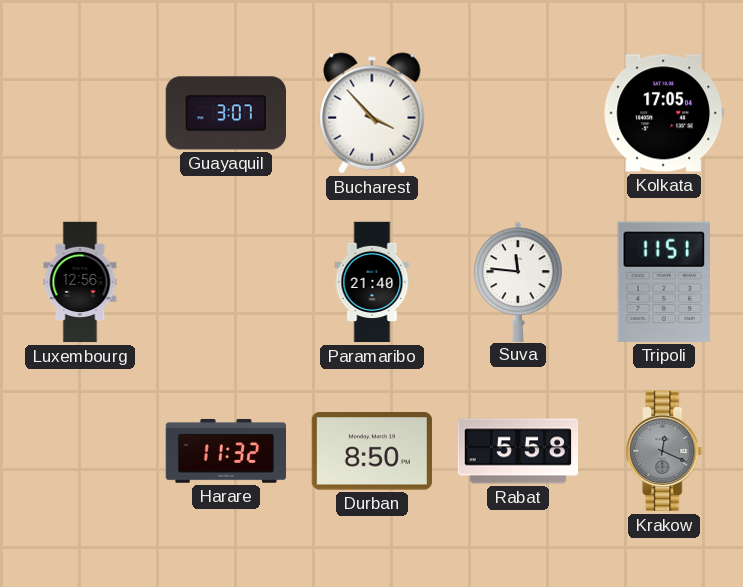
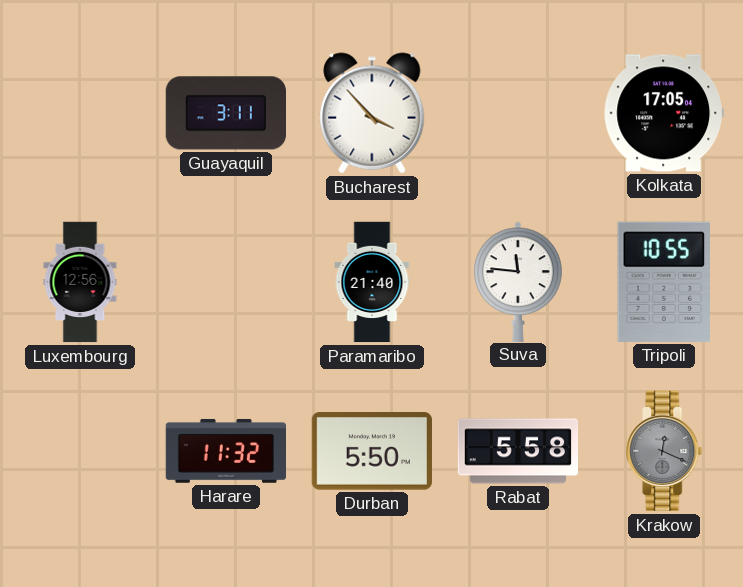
Guayaquil: 3:07 -> 3:11 (225, 113)
Tripoli: 11:51 -> 10:55 (664, 282)
Durban: 8:50 -> 5:50 (372, 451)
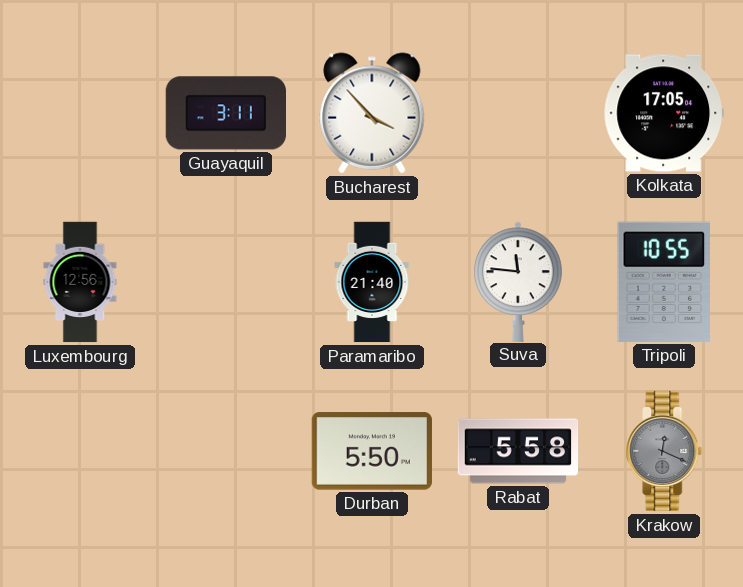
Harare: 11:32 -> none (225, 451)
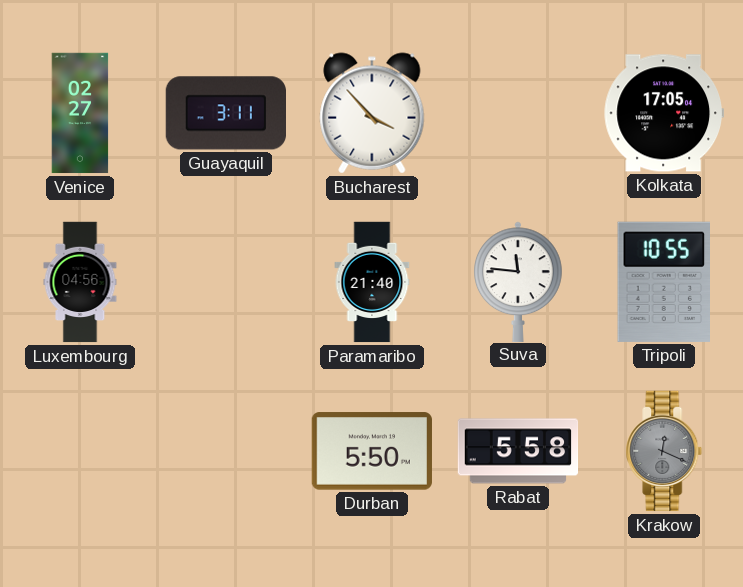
Venice: none -> 02:27 (80, 113)
Luxembourg: 12:56 -> 04:56 (80, 282)
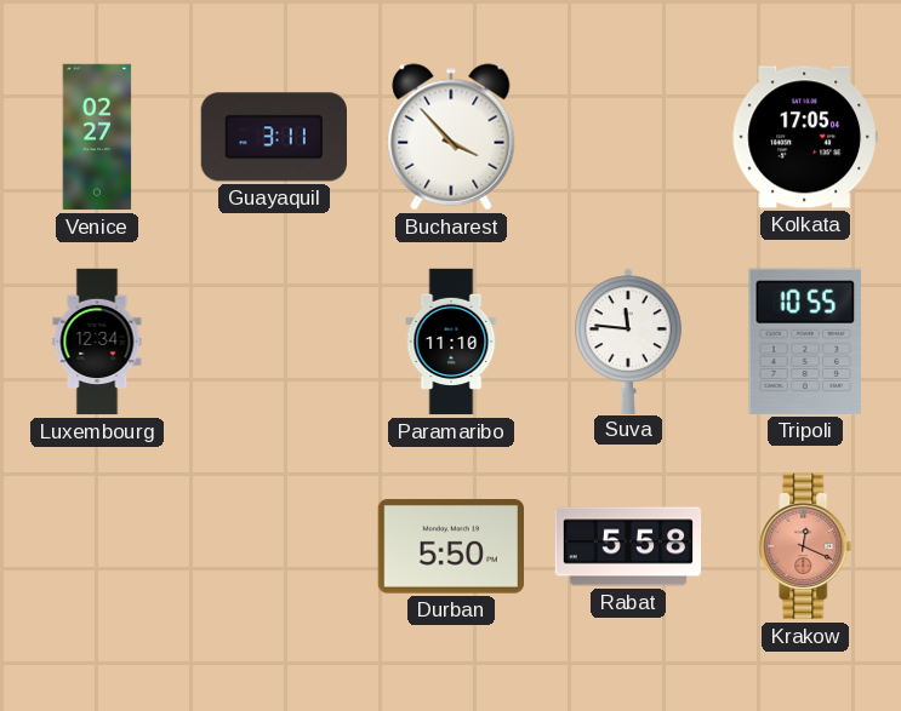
Luxembourg: 04:56 -> 12:34 (97, 342)
Paramaribo: 21:40 -> 11:10 (451, 342)
Krakow dial: grey -> salmon (805, 546)
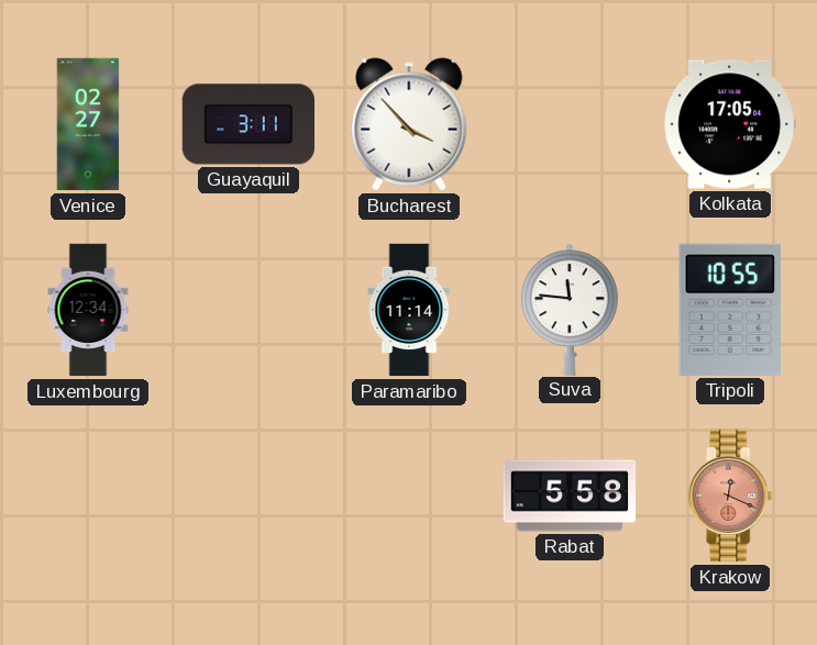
Paramaribo: 11:10 -> 11:14 (409, 310)
Durban: 5:50 -> none (451, 546)
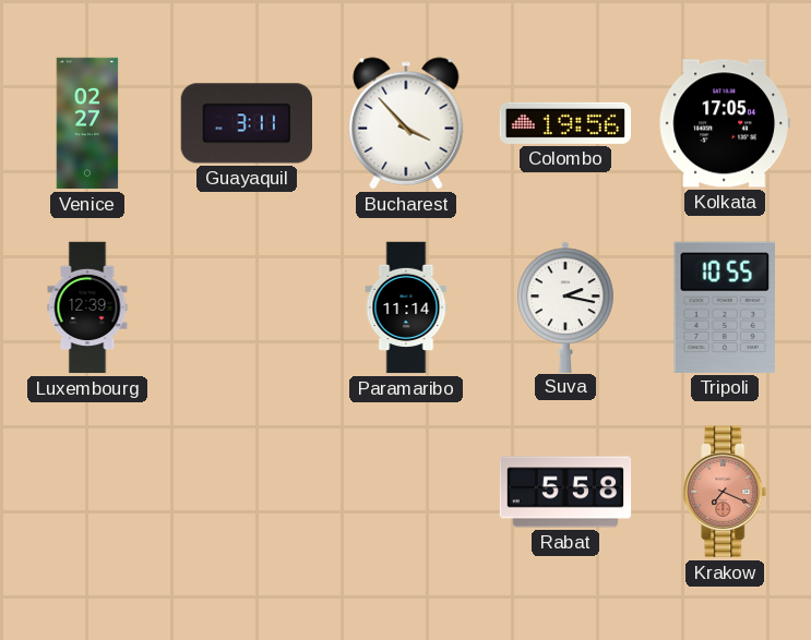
Colombo: none -> 19:56 (564, 123)
Luxembourg: 12:34 -> 12:39 (87, 307)
Suva: 11:46 -> 2:17 (566, 306)
Krakow: 12:19 -> 7:19 (725, 492)
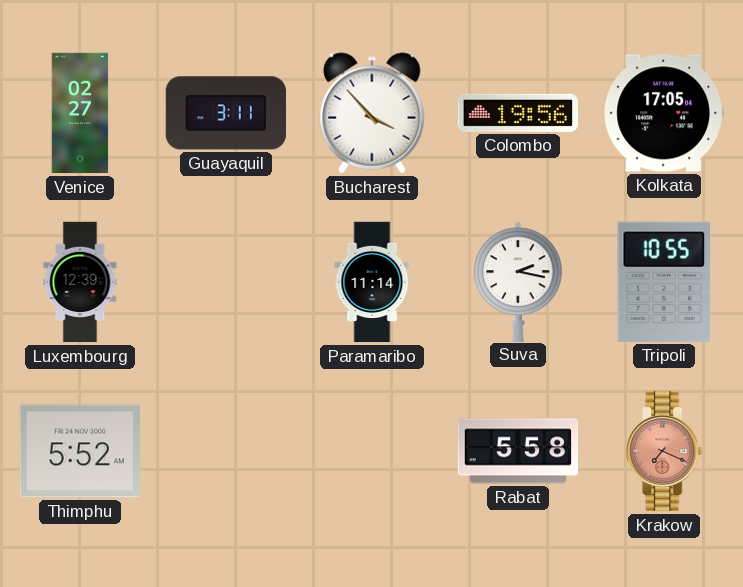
Thimphu: none -> 5:52 (80, 451)
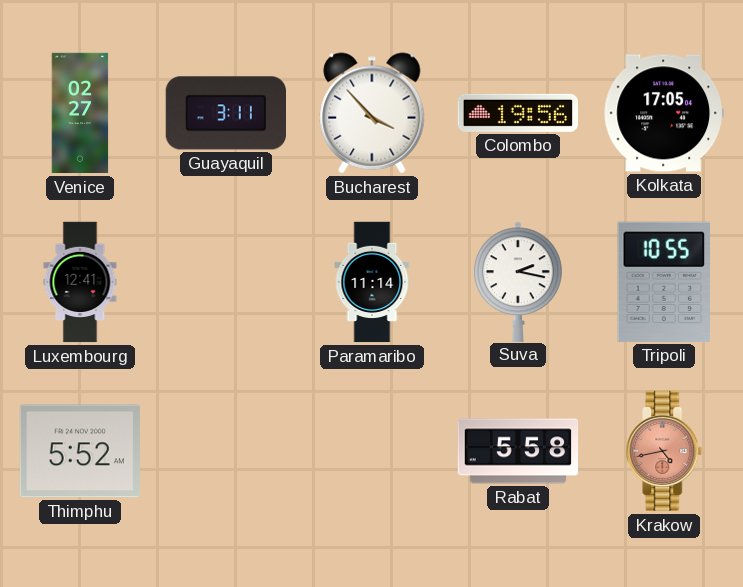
Luxembourg: 12:39 -> 12:41 (80, 282)
Krakow: 7:19 -> 4:43 (664, 451)
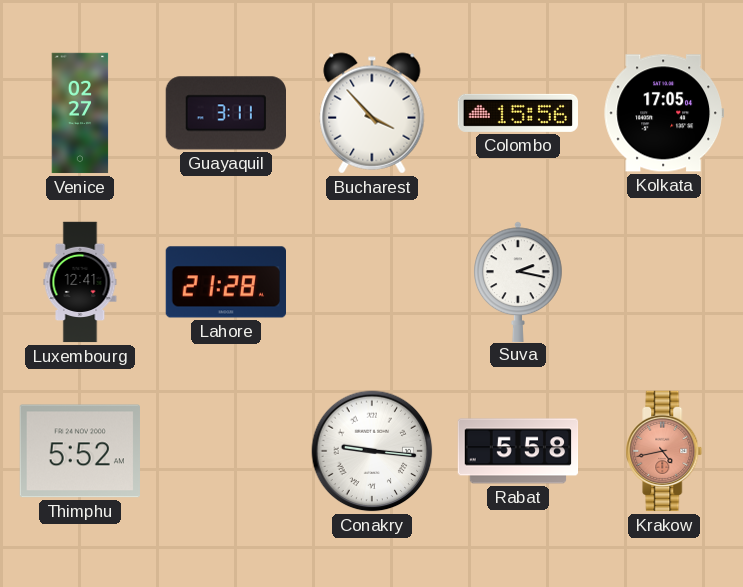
Colombo: 19:56 -> 15:56 (517, 113)
Lahore: none -> 21:28 (225, 282)
Paramaribo: 11:14 -> none (372, 282)
Tripoli: 10:55 -> none (664, 282)
Conakry: none -> 9:16 (372, 451)
